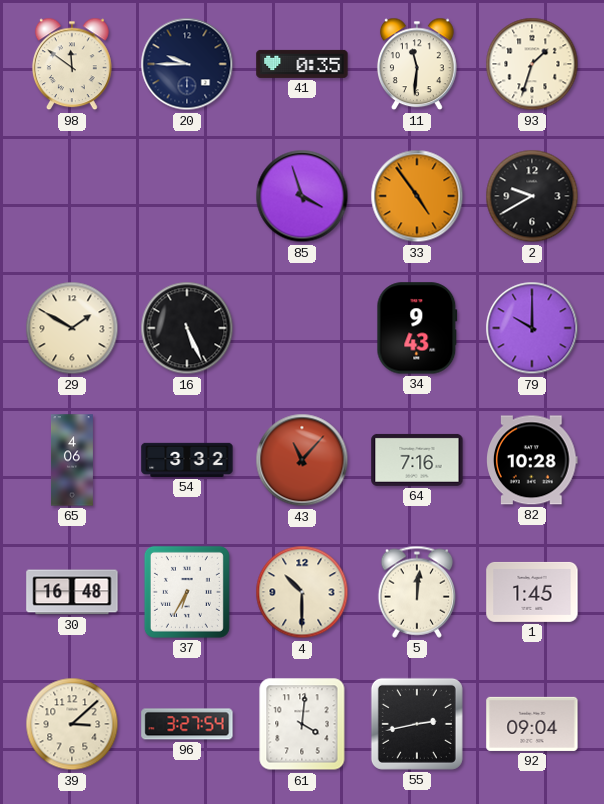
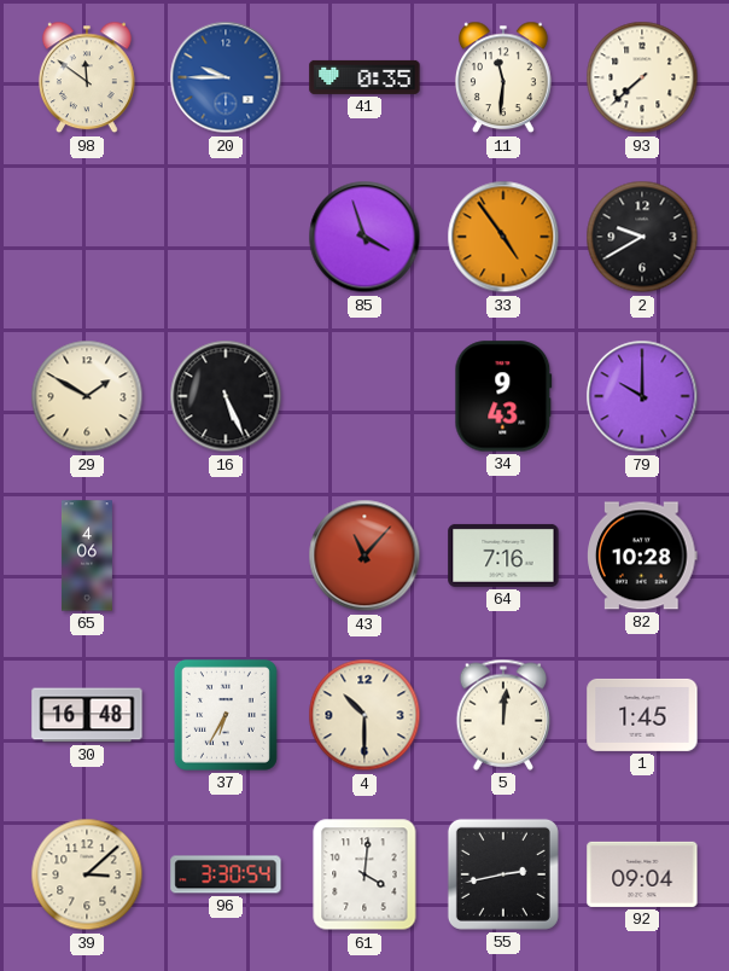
20 dial: navy -> blue (226, 77)
93: 1:33 -> 7:38 (642, 77)
54: 3:32 -> none (187, 460)
96: 3:27 -> 3:30 (226, 874)
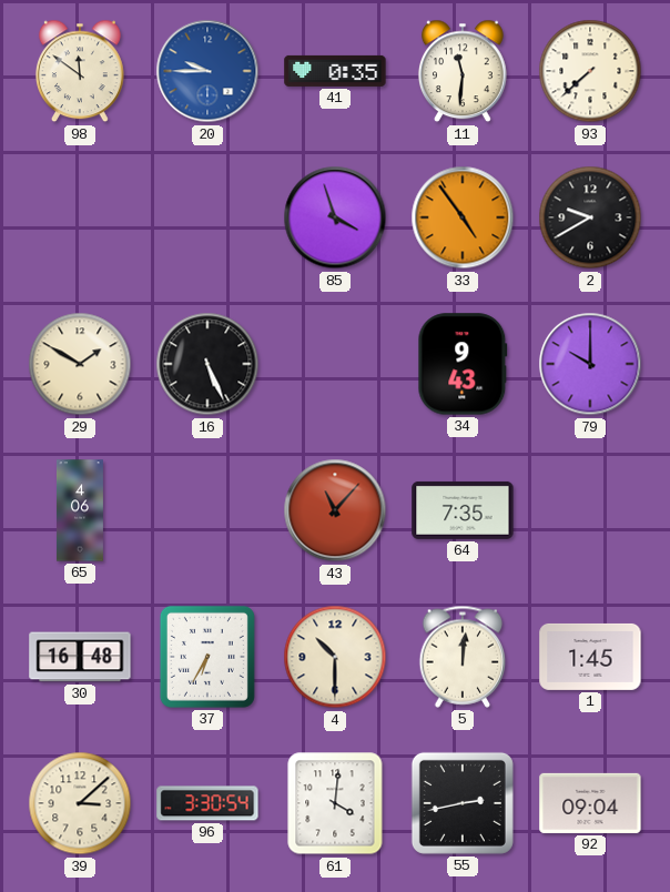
64: 7:16 -> 7:35 (463, 510)
82: 10:28 -> none (643, 556)
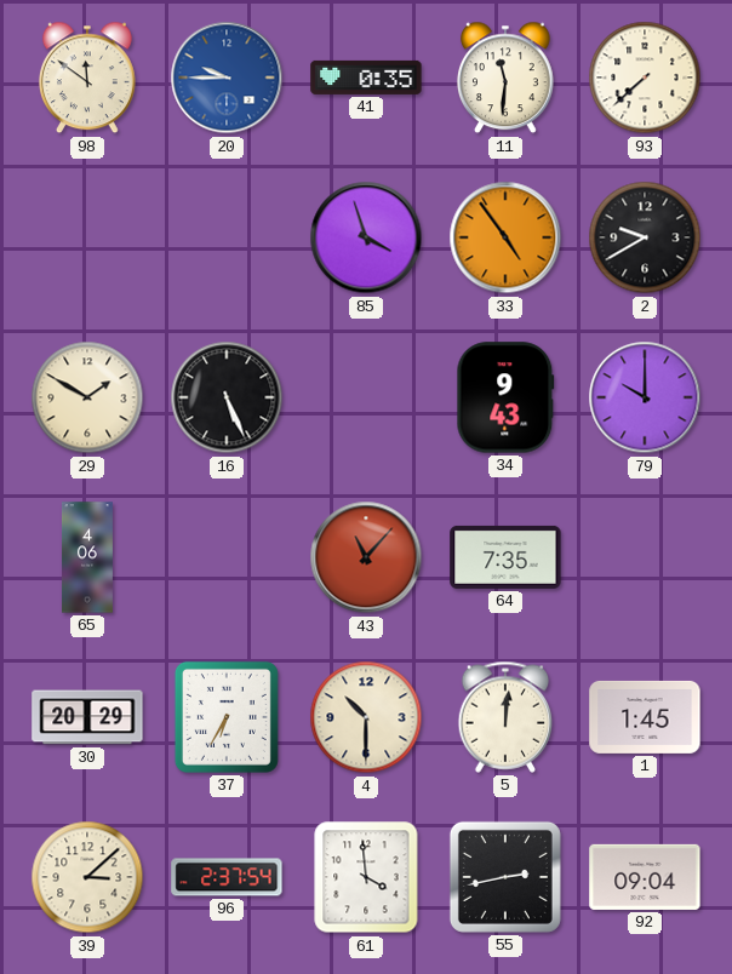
30: 16:48 -> 20:29 (87, 717)
96: 3:30 -> 2:37 (227, 877)
61: 4:01 -> 3:59 (366, 877)
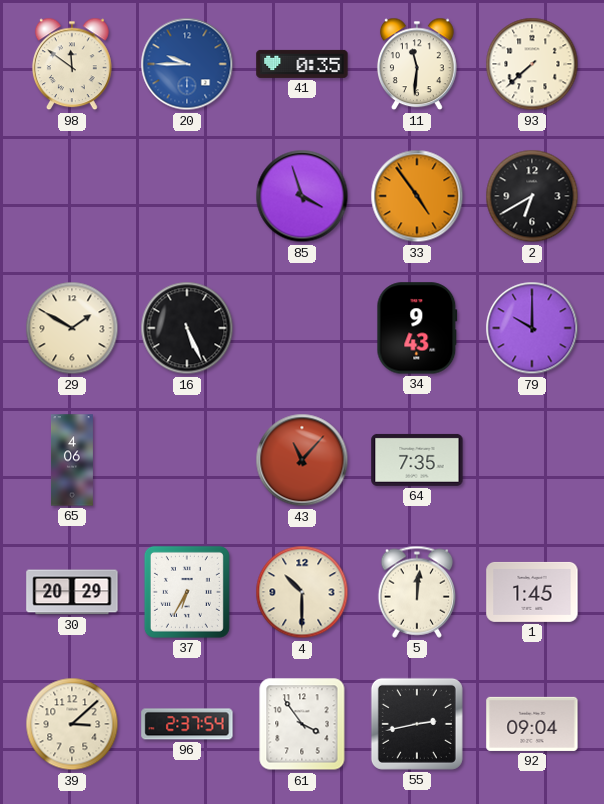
2: 9:40 -> 6:40 (532, 196)
61: 3:59 -> 3:54 (302, 724)
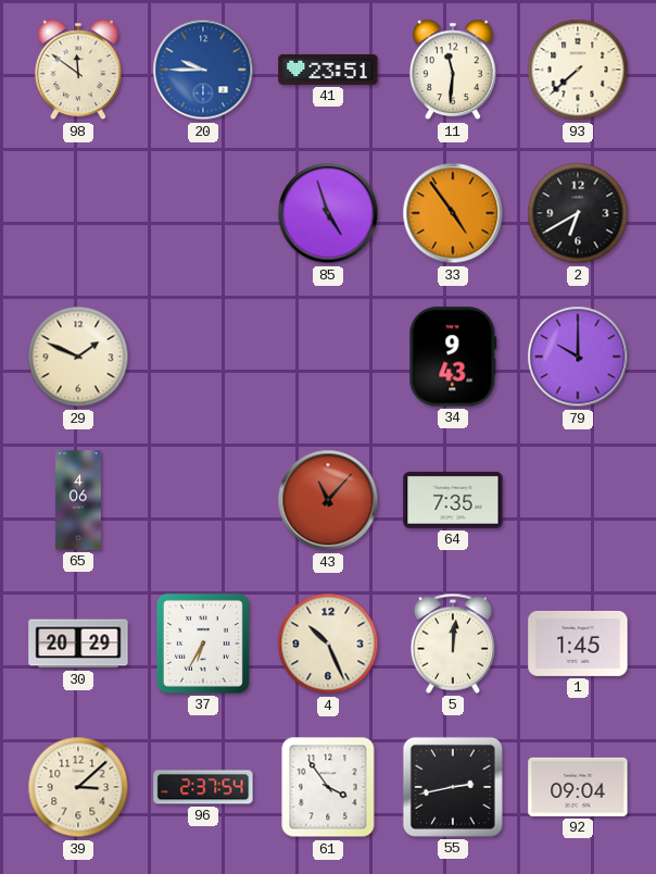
41: 0:35 -> 23:51 (328, 70)
85: 3:57 -> 4:57 (328, 213)
29: 1:50 -> 1:49 (78, 357)
16: 5:26 -> none (187, 328)
4: 10:30 -> 10:26 (328, 644)
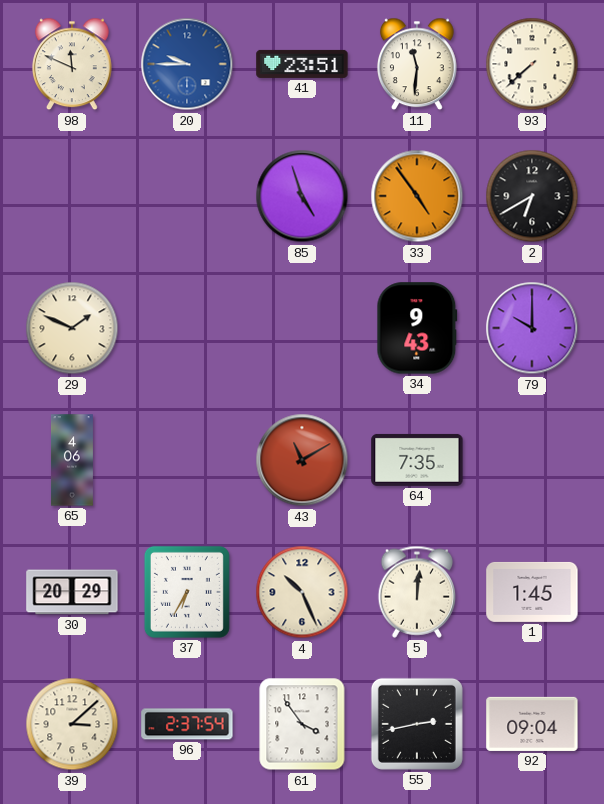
98: 11:51 -> 11:49 (72, 64)
43: 11:07 -> 11:10 (302, 460)
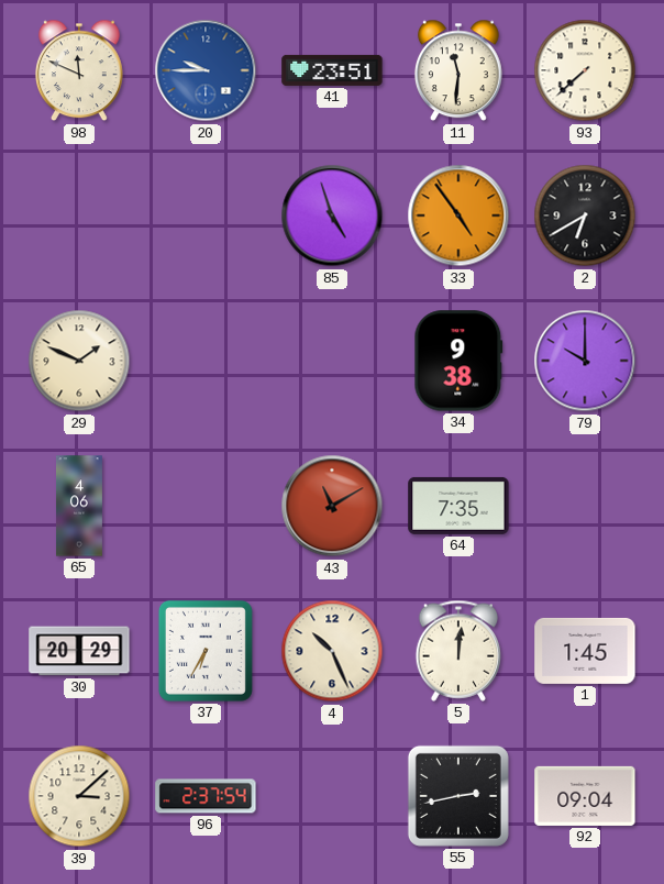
34: 9:43 -> 9:38 (458, 361)
61: 3:54 -> none (302, 724)
